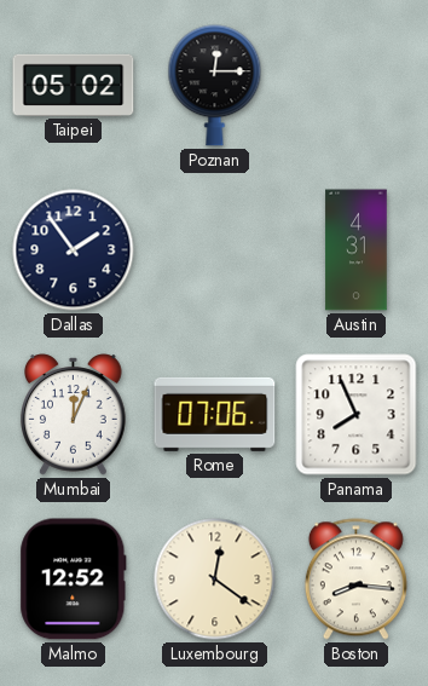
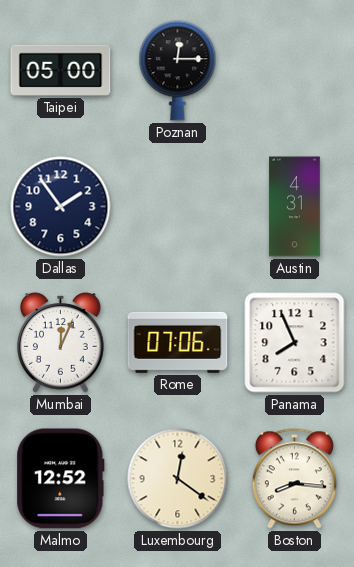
Taipei: 05:02 -> 05:00 (61, 70)
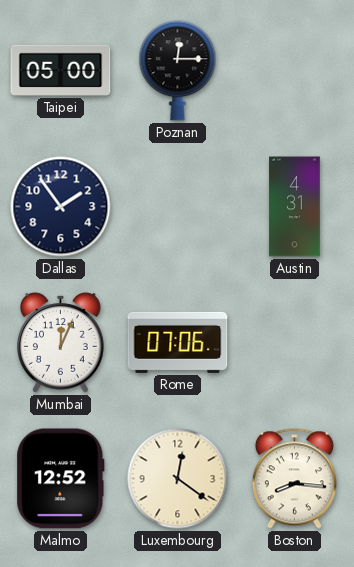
Panama: 7:56 -> none (295, 343)
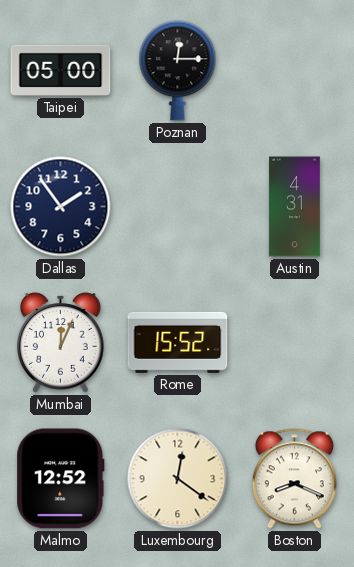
Rome: 07:06 -> 15:52 (178, 342)
Boston: 8:16 -> 8:19 (294, 479)
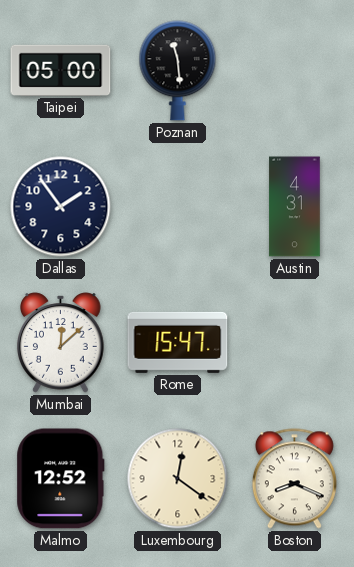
Poznan: 12:15 -> 11:29 (178, 71)
Mumbai: 12:04 -> 12:08 (61, 343)
Rome: 15:52 -> 15:47 (178, 342)
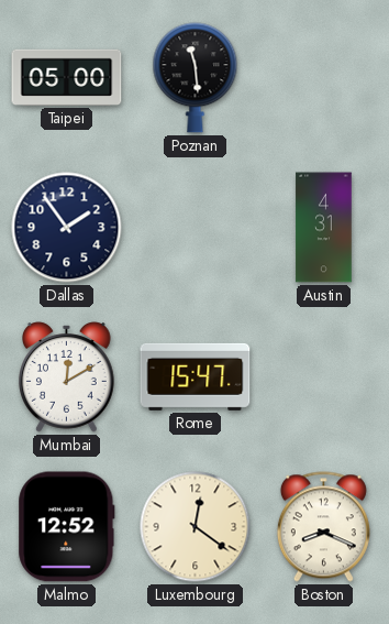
Mumbai: 12:08 -> 12:10 (67, 377)
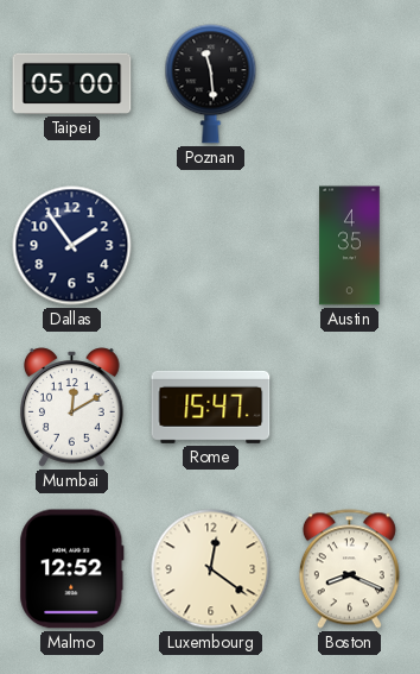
Austin: 4:31 -> 4:35 (350, 246)
